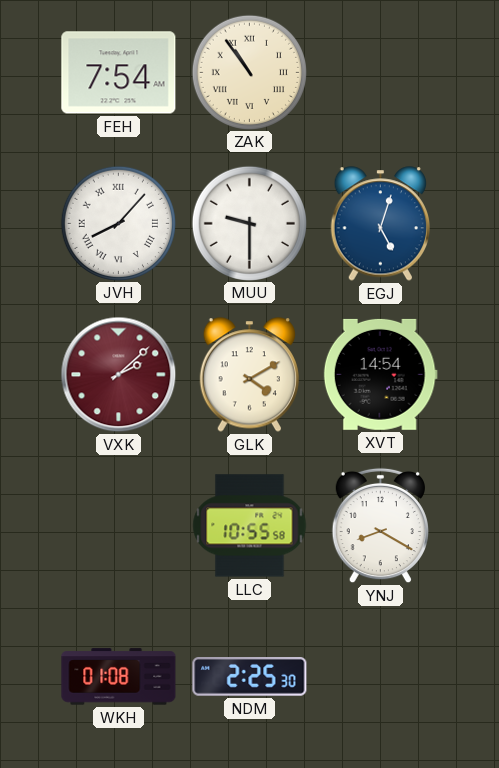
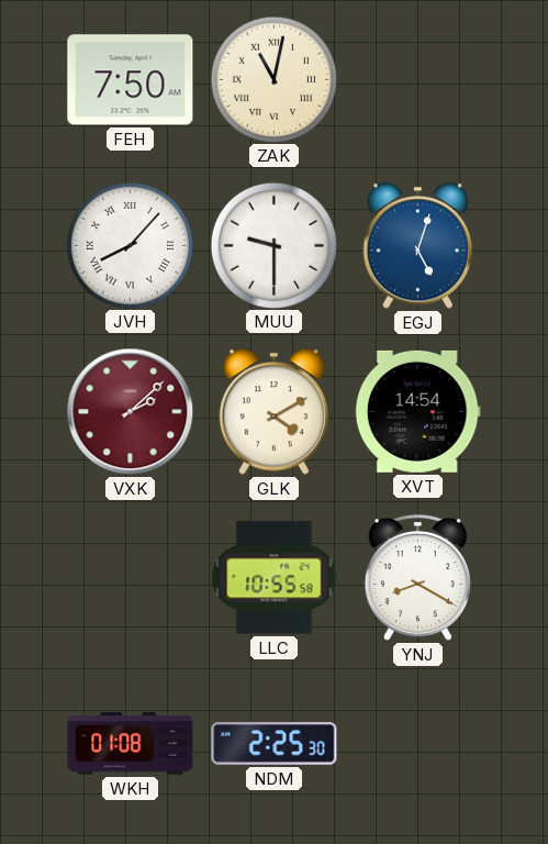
FEH: 7:54 -> 7:50 (131, 80)
ZAK: 10:54 -> 11:02 (273, 79)
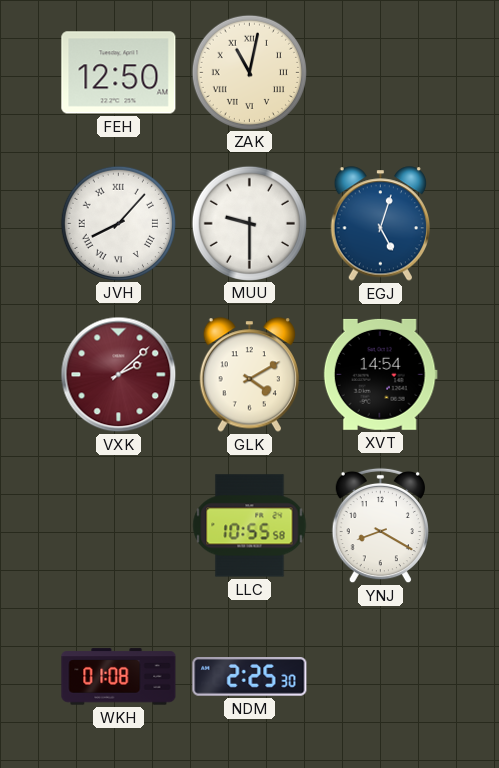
FEH: 7:50 -> 12:50 (119, 73)
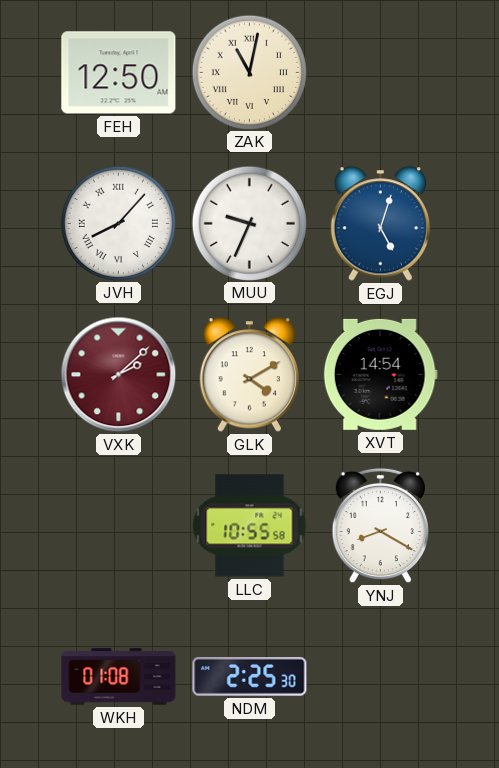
MUU: 9:30 -> 9:34 (249, 223)
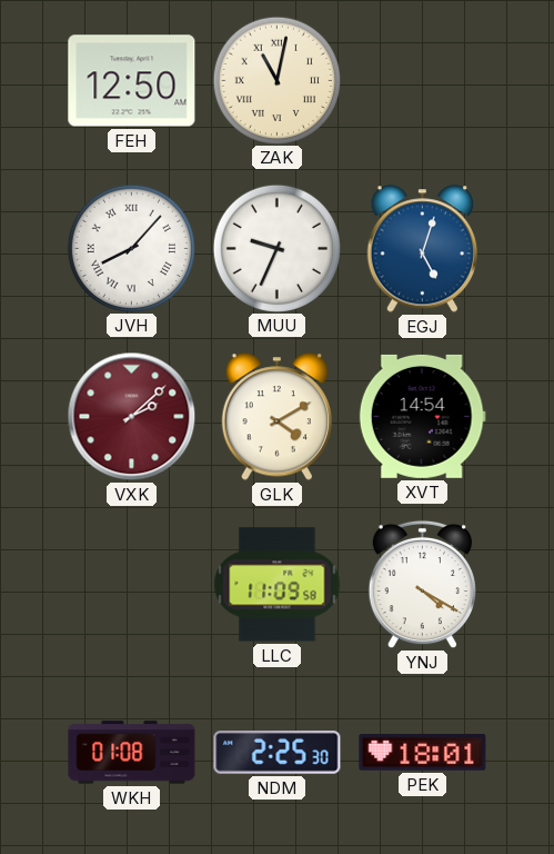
LLC: 10:55 -> 11:09 (278, 585)
YNJ: 8:20 -> 4:20 (422, 585)
PEK: none -> 18:01 (423, 752)
